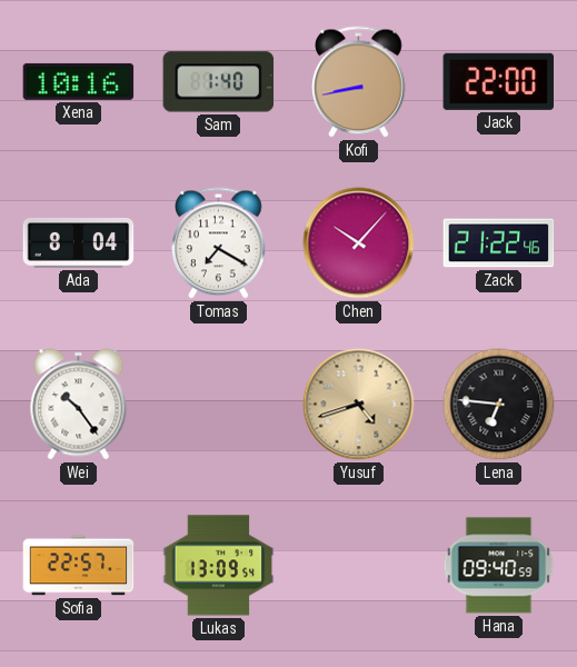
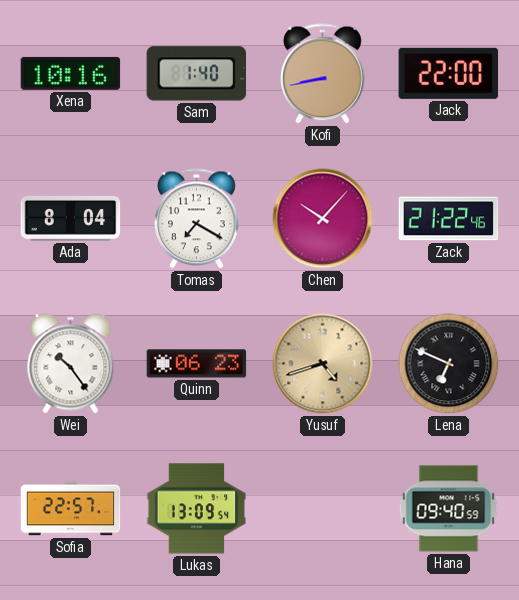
Quinn: none -> 06:23 (197, 364)
Lena: 6:46 -> 6:49 (449, 364)
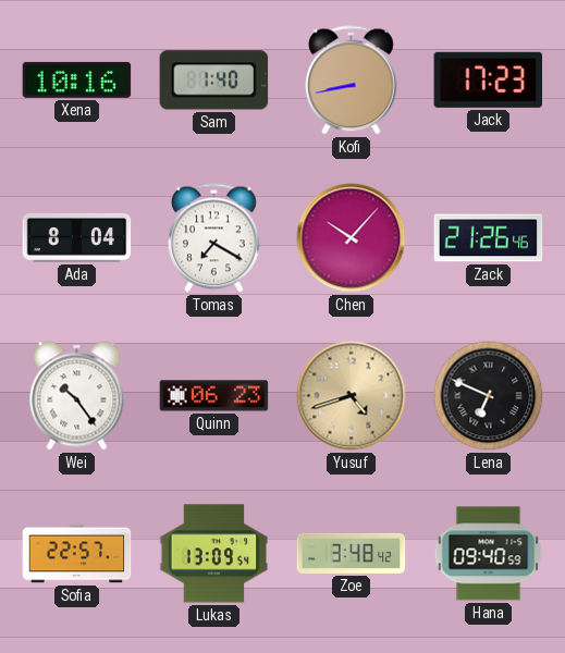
Jack: 22:00 -> 17:23 (488, 79)
Zack: 21:22 -> 21:26 (489, 238)
Zoe: none -> 3:48 (352, 553)
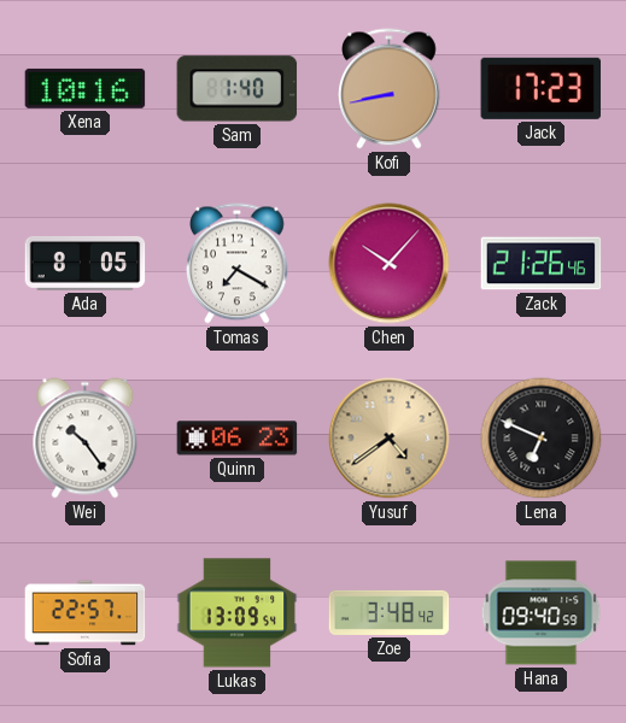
Ada: 8:04 -> 8:05 (86, 263)
Yusuf: 4:42 -> 4:39 (390, 439)
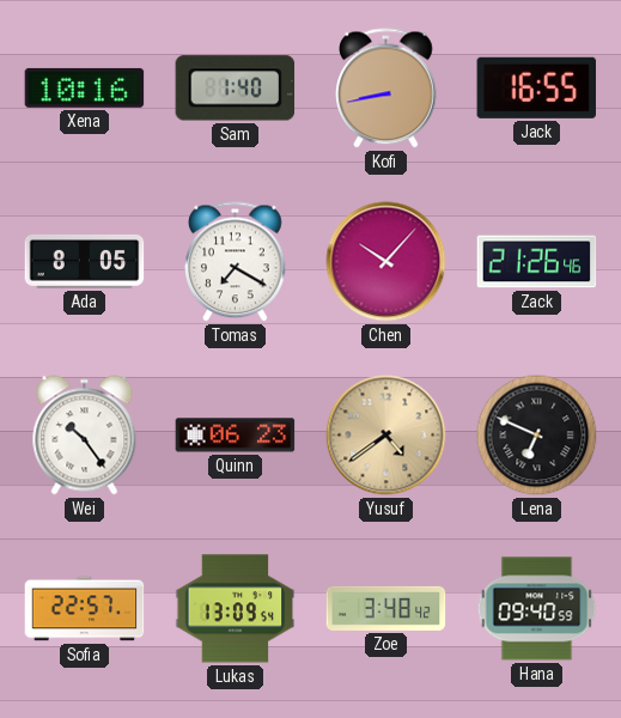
Jack: 17:23 -> 16:55 (536, 87)
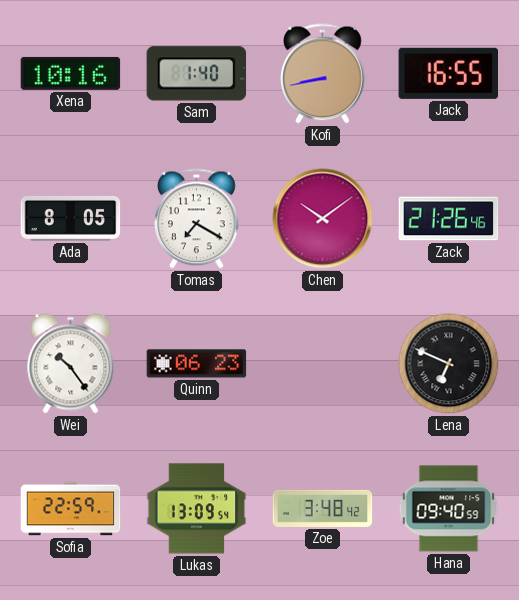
Chen: 10:07 -> 10:09 (323, 219)
Yusuf: 4:39 -> none (386, 436)
Sofia: 22:57 -> 22:59 (71, 509)
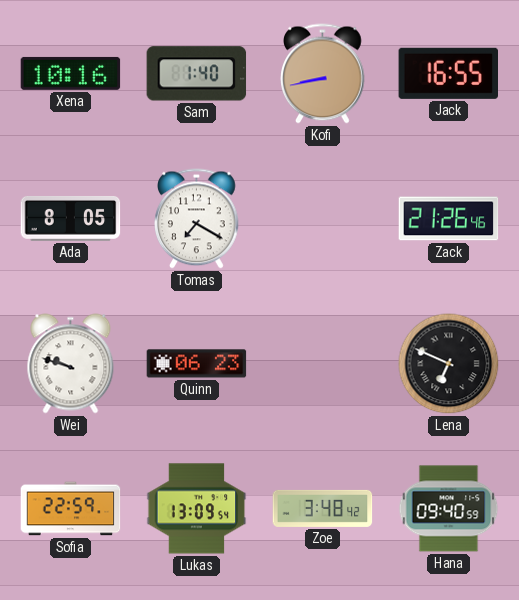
Chen: 10:09 -> none (323, 219)
Wei: 10:24 -> 9:48 (71, 364)
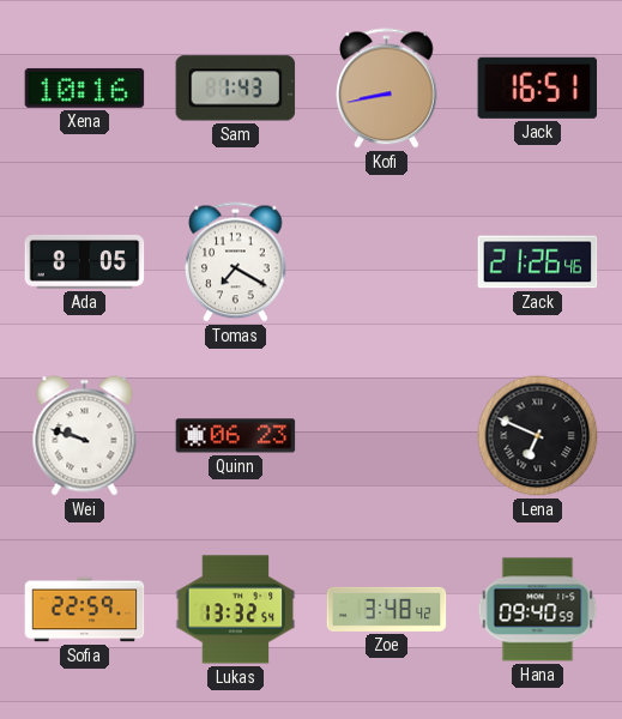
Sam: 1:40 -> 1:43 (236, 89)
Jack: 16:55 -> 16:51 (537, 87)
Lukas: 13:09 -> 13:32 (236, 610)
